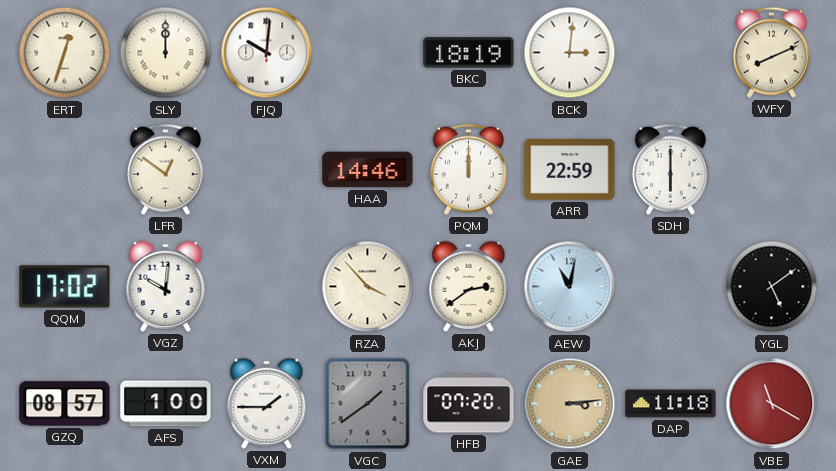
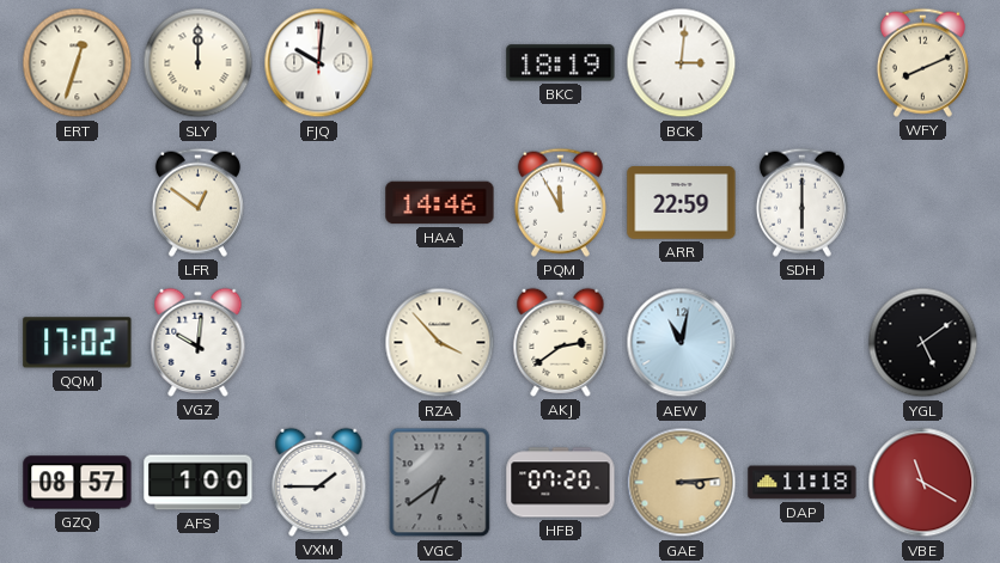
PQM: 12:00 -> 11:55 (560, 202)
VGC: 1:39 -> 6:39 (440, 483)
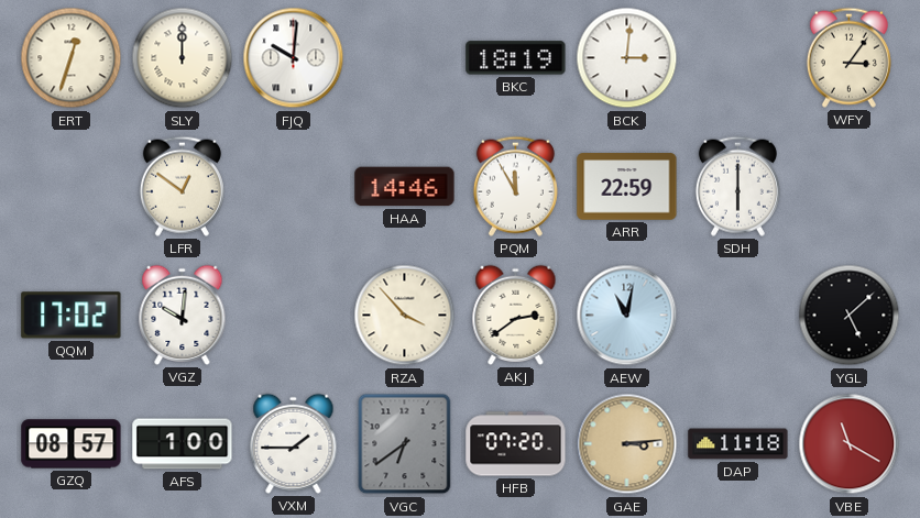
WFY: 8:11 -> 3:06 (848, 57)
YGL: 5:09 -> 5:08 (850, 316)
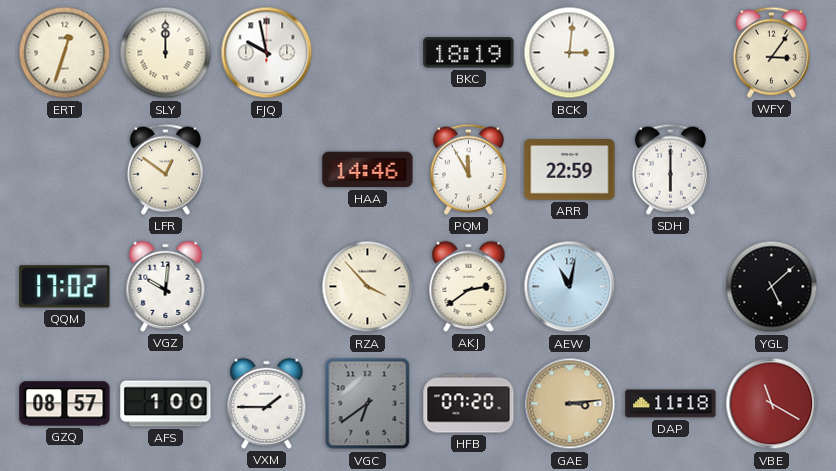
FJQ: 10:01 -> 9:58 (267, 53)
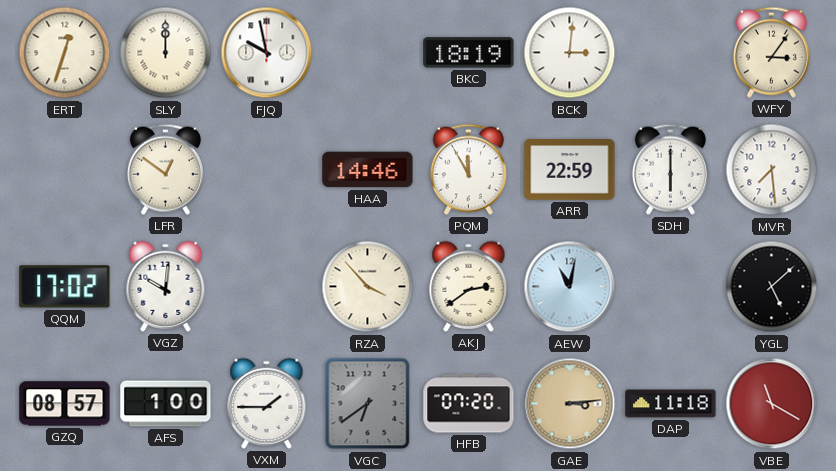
MVR: none -> 7:29 (772, 170)
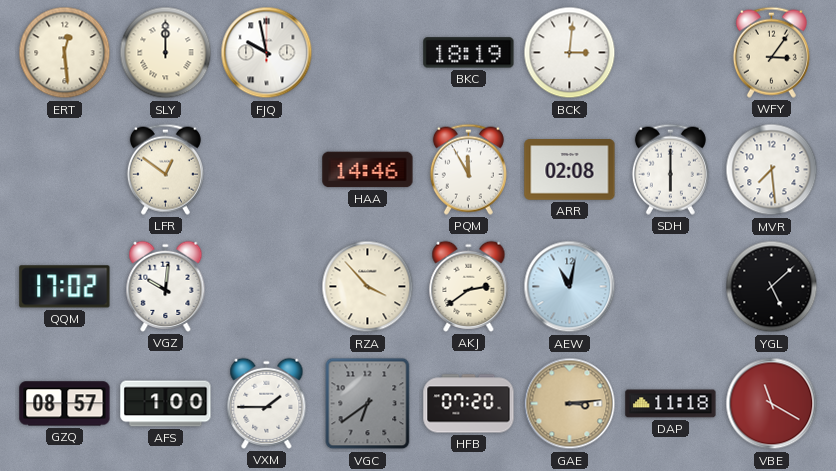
ERT: 12:33 -> 12:29 (65, 53)
ARR: 22:59 -> 02:08 (570, 170)
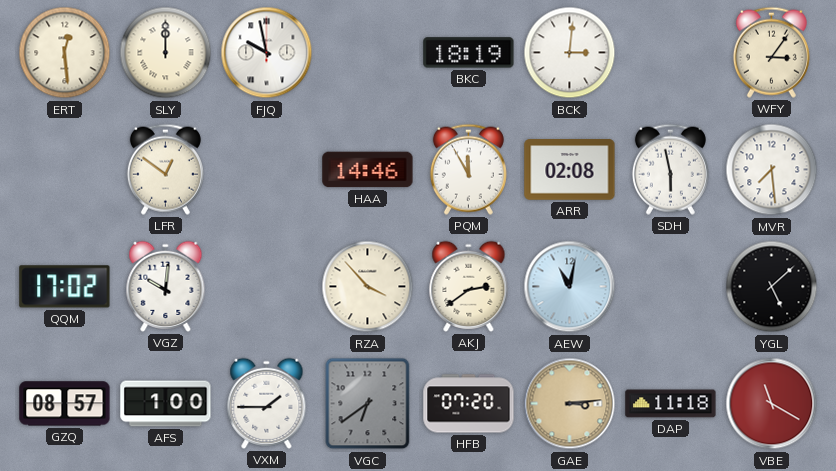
SDH: 6:00 -> 5:58 (670, 169)
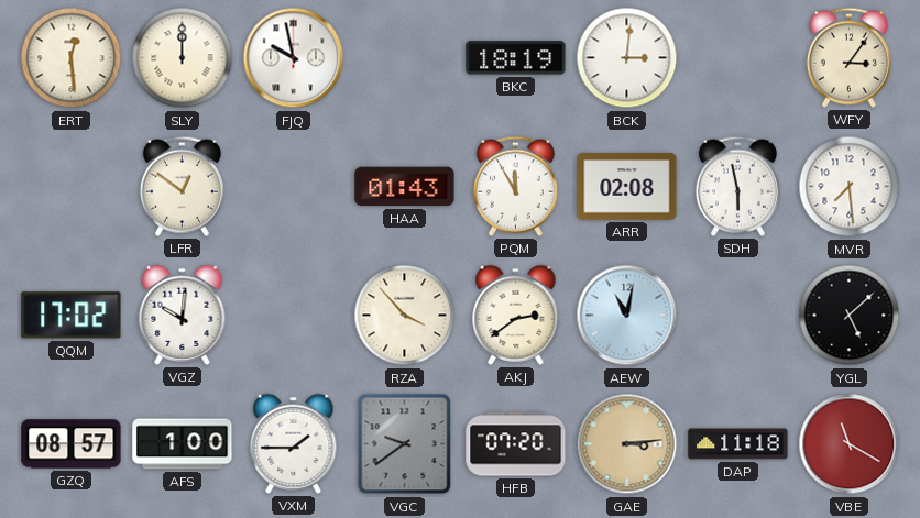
HAA: 14:46 -> 01:43 (405, 187)
VGC: 6:39 -> 9:39 (405, 444)
